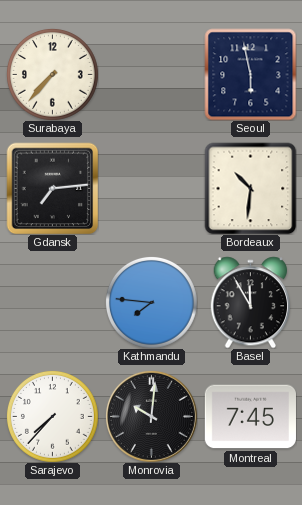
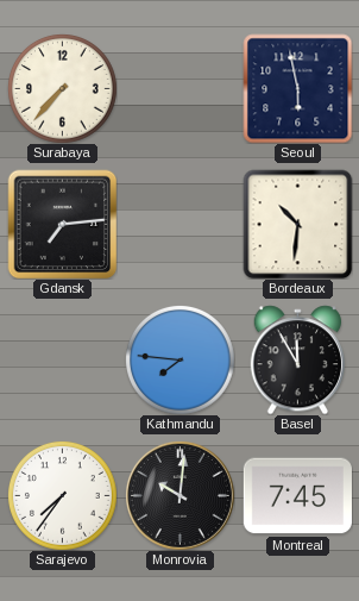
Sarajevo: 7:37 -> 7:36 (62, 495)
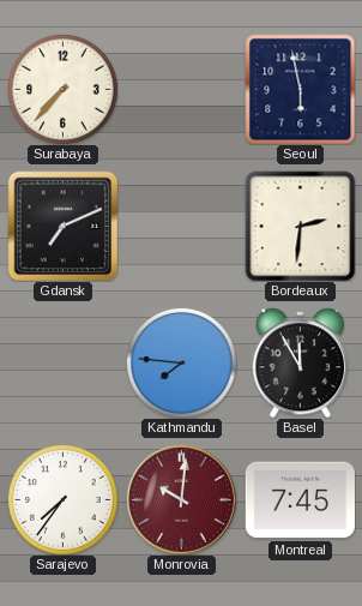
Gdansk: 7:14 -> 7:11 (62, 226)
Bordeaux: 10:31 -> 2:31 (300, 226)
Monrovia dial: black -> burgundy (181, 499)
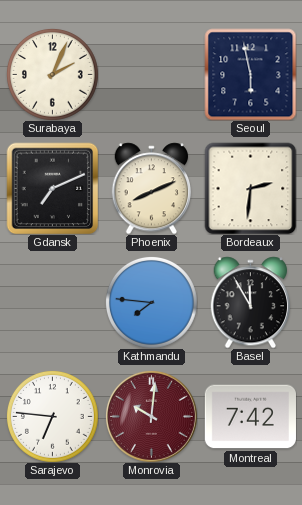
Surabaya: 7:37 -> 2:04 (52, 74)
Phoenix: none -> 8:11 (151, 188)
Sarajevo: 7:36 -> 6:46 (52, 416)
Montreal: 7:45 -> 7:42 (250, 417)
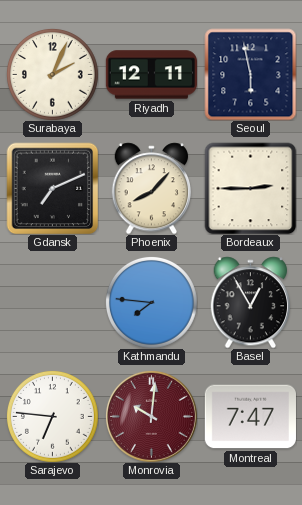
Riyadh: none -> 12:11 (151, 75)
Phoenix: 8:11 -> 8:07 (151, 188)
Bordeaux: 2:31 -> 2:45 (250, 188)
Basel: 11:55 -> 12:55 (250, 302)
Montreal: 7:42 -> 7:47 (250, 417)
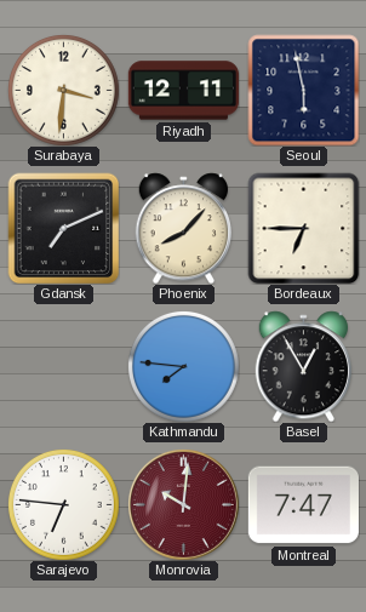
Surabaya: 2:04 -> 3:31 (63, 90)
Bordeaux: 2:45 -> 6:45 (303, 228)
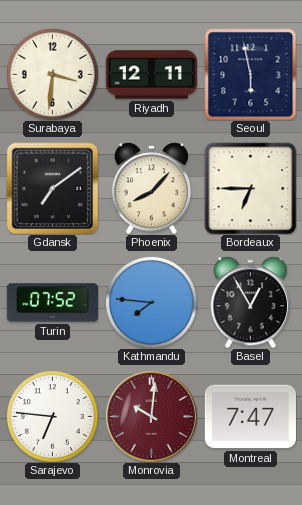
Gdansk: 7:11 -> 7:09 (52, 188)
Turin: none -> 07:52 (52, 303)
